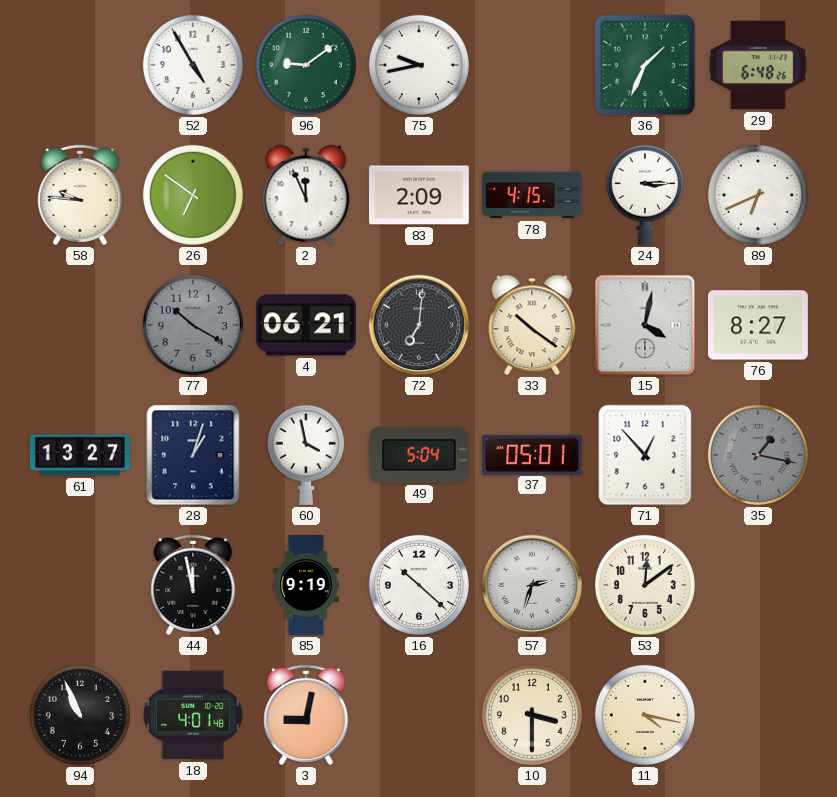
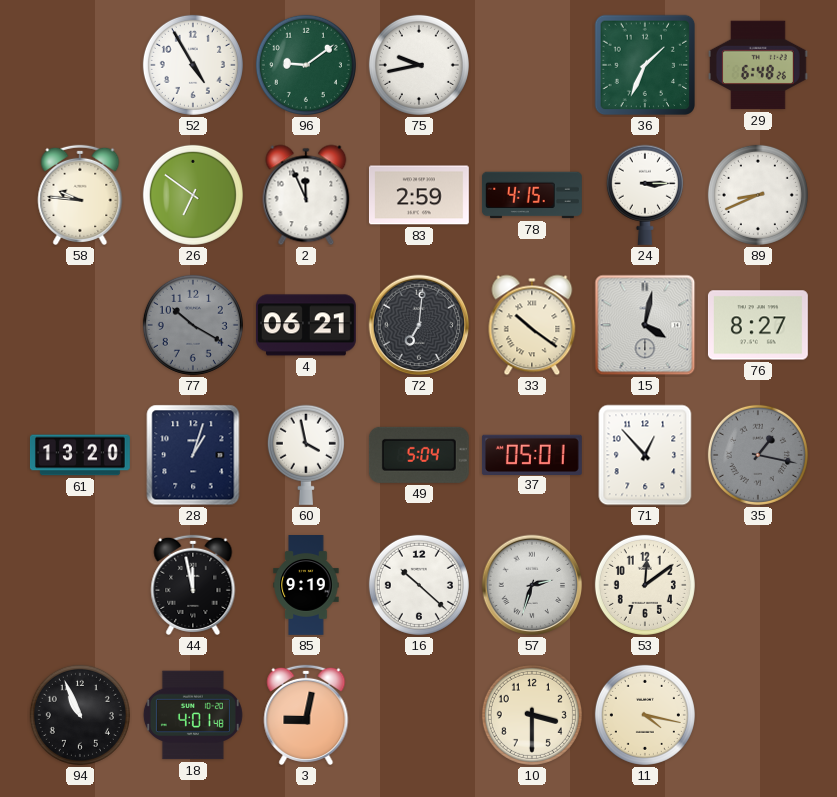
83: 2:09 -> 2:59 (419, 195)
89: 6:41 -> 8:41 (758, 195)
61: 13:27 -> 13:20 (80, 455)
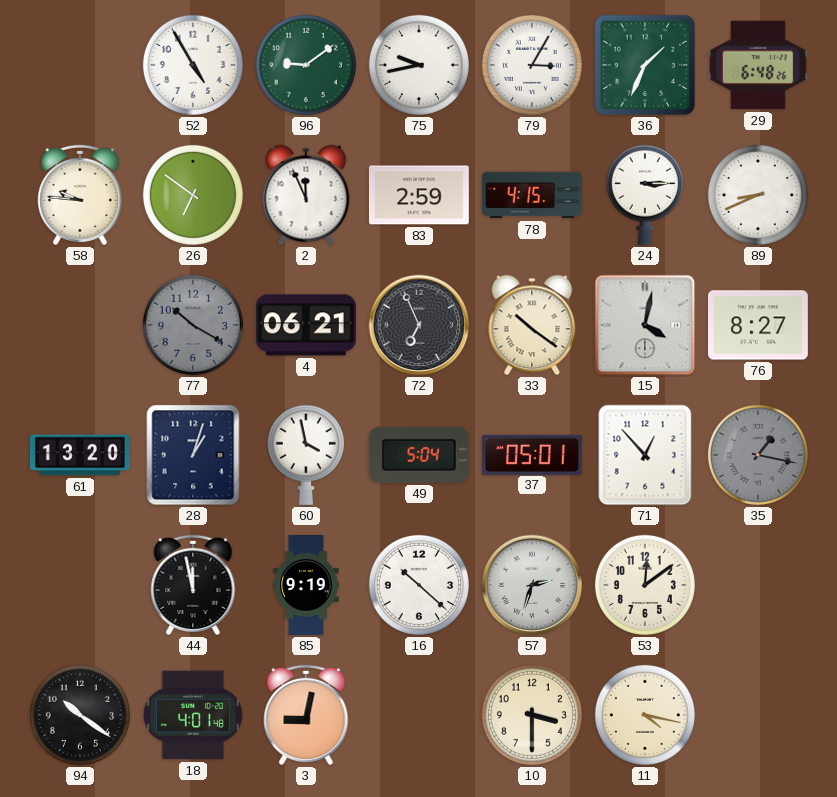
79: none -> 3:05 (532, 65)
72: 7:01 -> 6:56 (419, 325)
94: 10:56 -> 10:21 (80, 715)
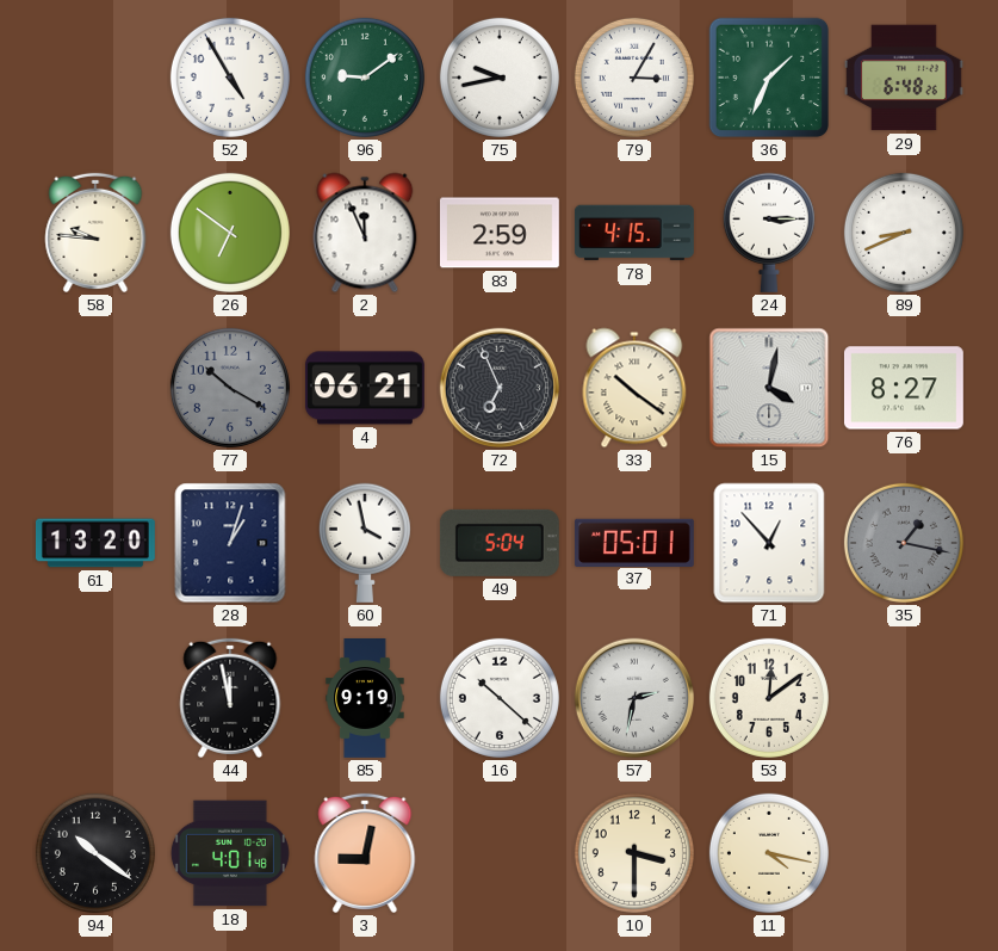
57: 2:33 -> 2:32 (634, 698)
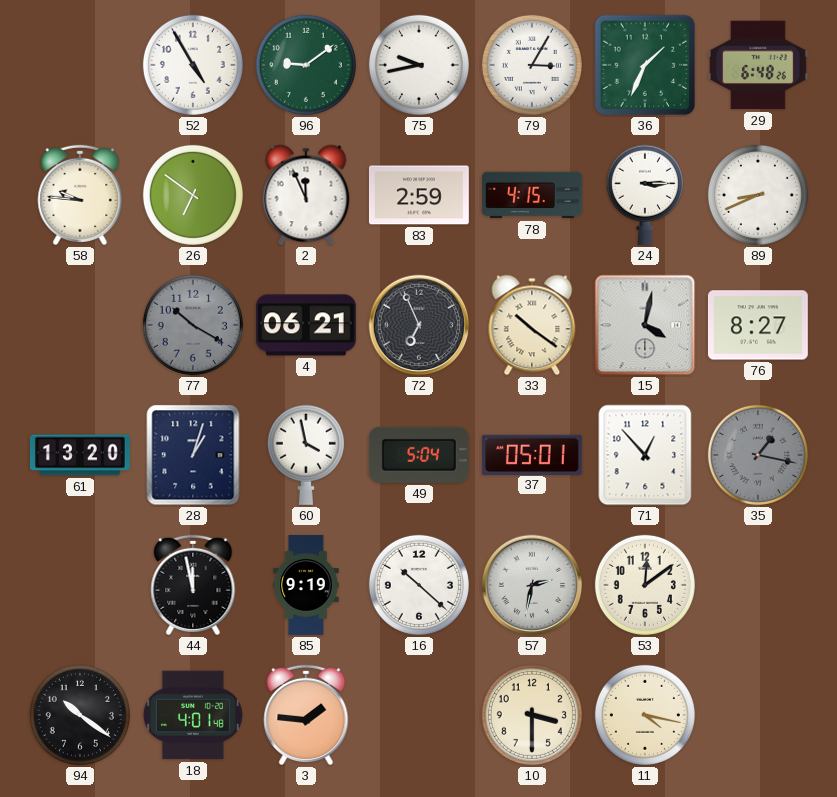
3: 9:02 -> 1:46 (306, 715)
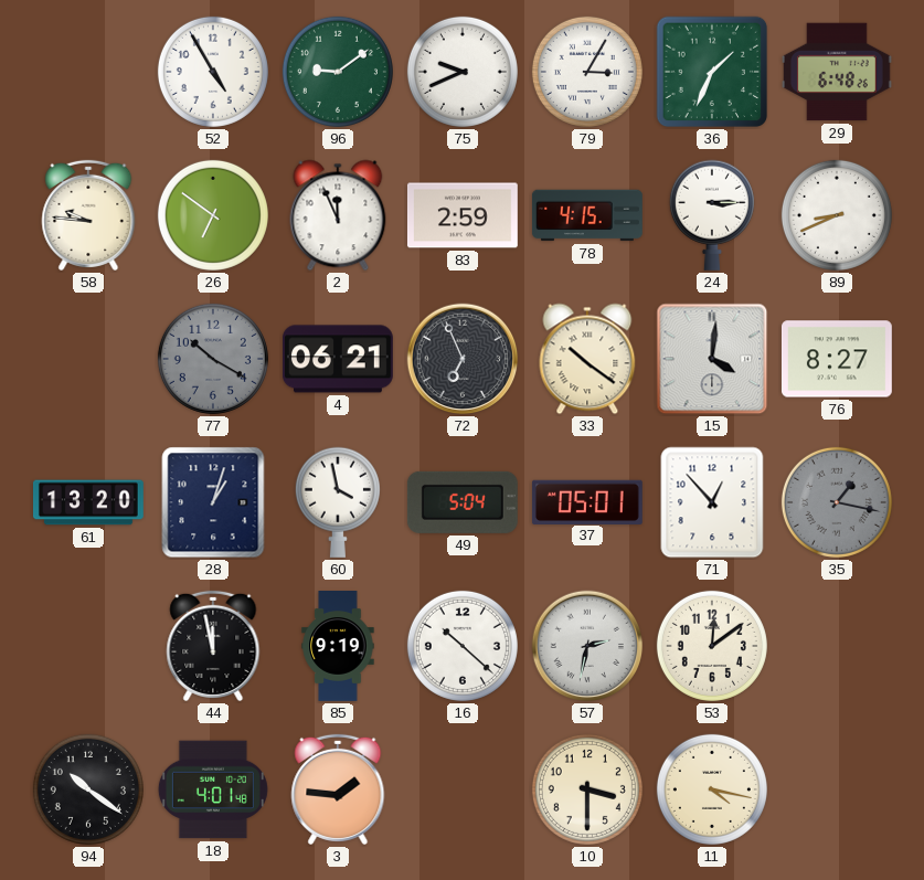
75: 9:43 -> 9:41 (463, 72)
15: 4:02 -> 4:01 (712, 359)
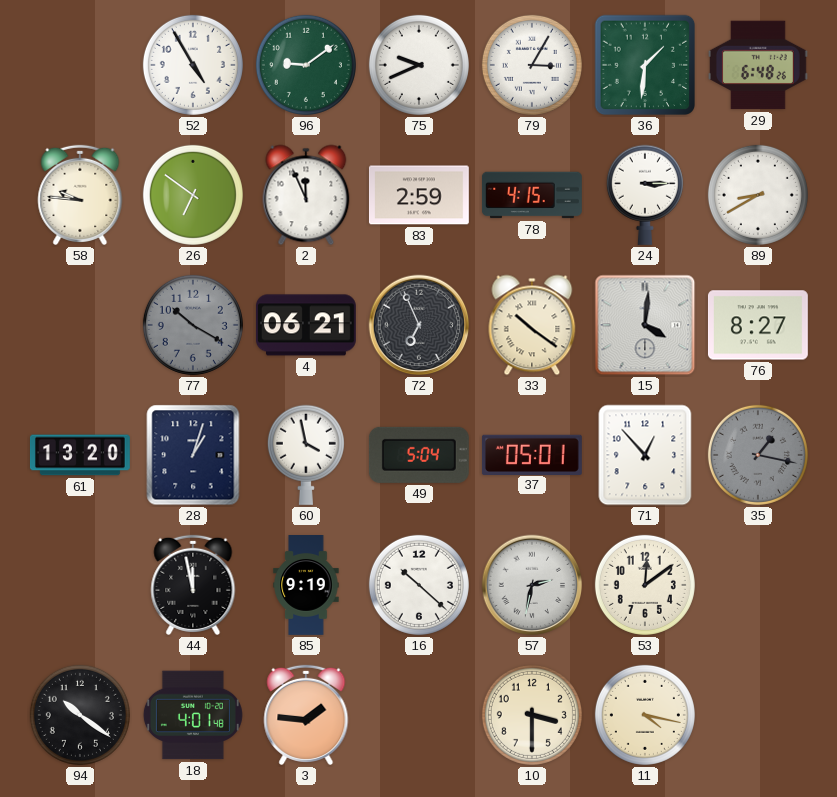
36: 1:34 -> 1:31 (645, 65)
89: 8:41 -> 8:40 (758, 195)
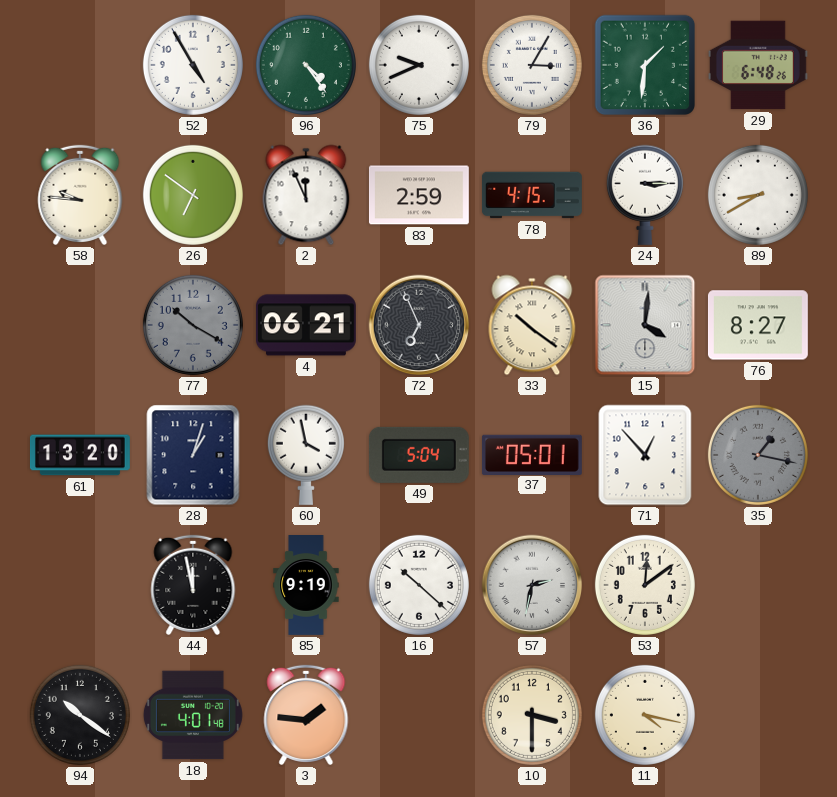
96: 9:09 -> 4:24 (306, 65)
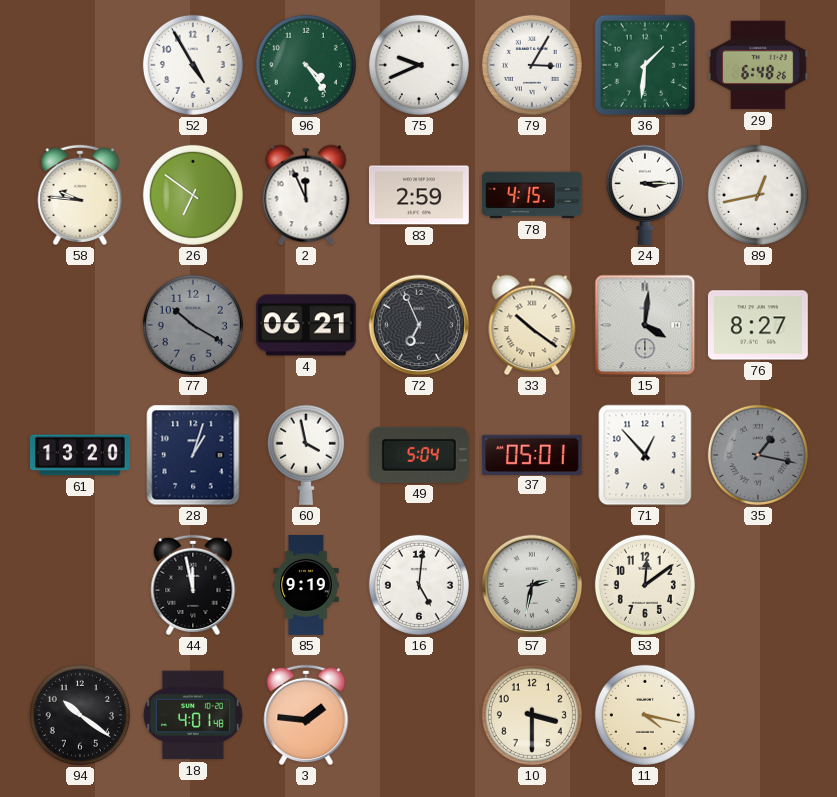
89: 8:40 -> 12:43 (758, 195)
16: 10:22 -> 5:01 (419, 585)
